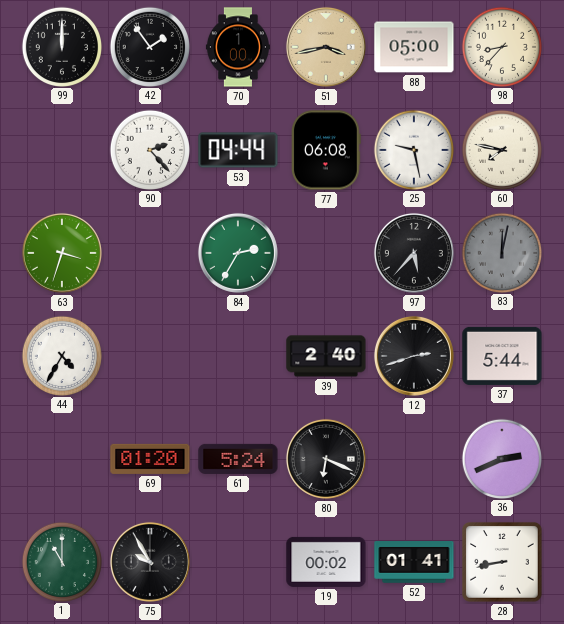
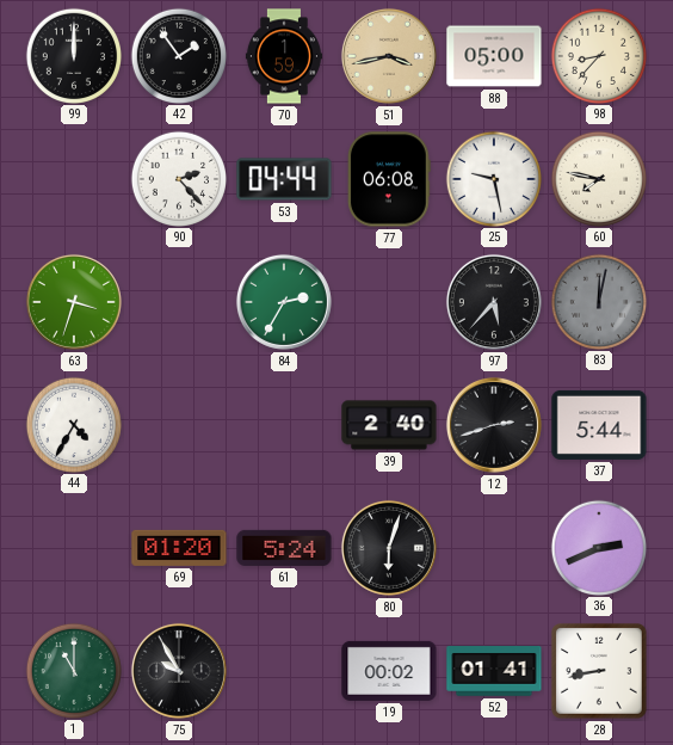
70: 1:00 -> 1:59 (284, 56)
80: 6:19 -> 6:03 (389, 548)
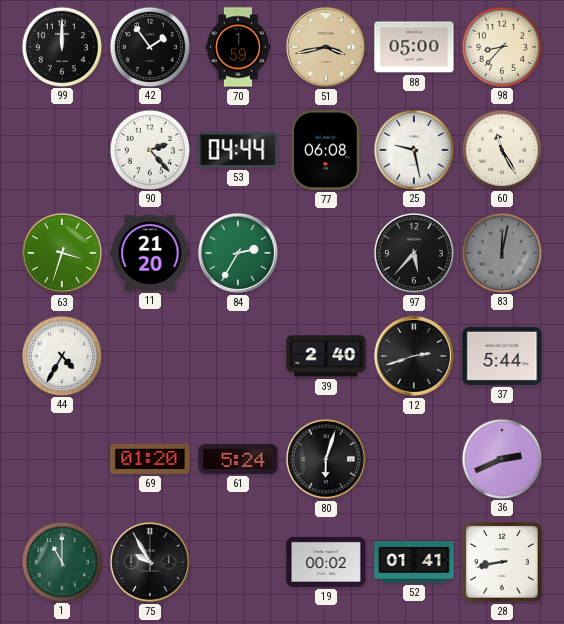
60: 7:47 -> 11:25 (501, 149)
11: none -> 21:20 (150, 253)
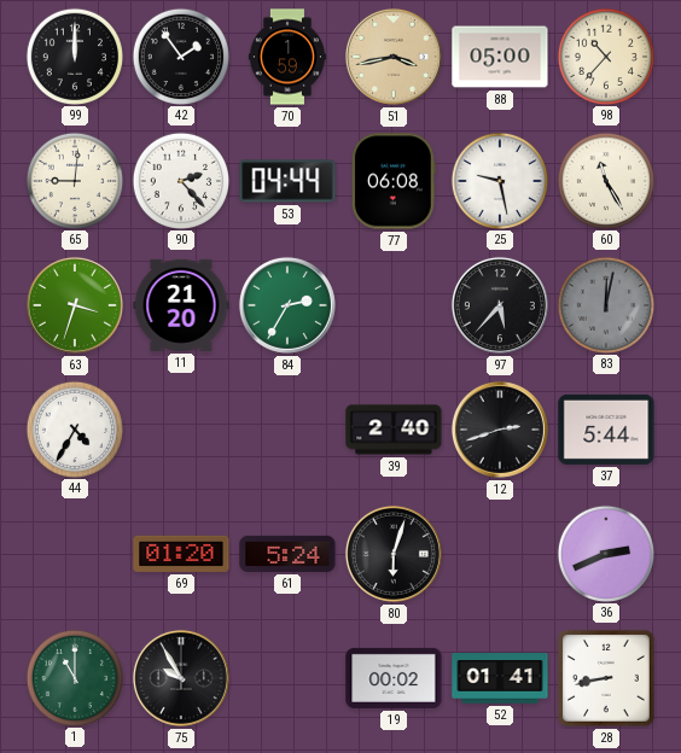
98: 8:37 -> 10:37 (605, 56)
65: none -> 9:01 (74, 180)
